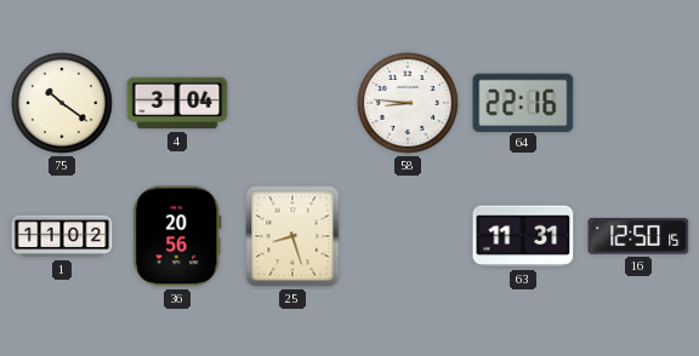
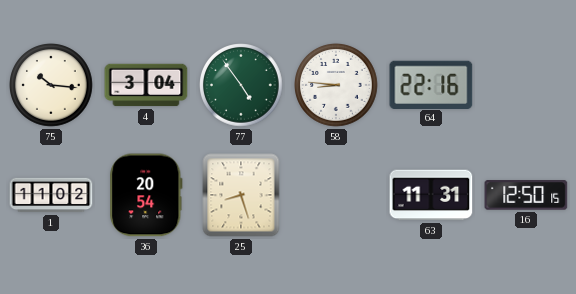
75: 10:21 -> 10:16 (52, 86)
77: none -> 4:54 (242, 86)
36: 20:56 -> 20:54 (146, 195)
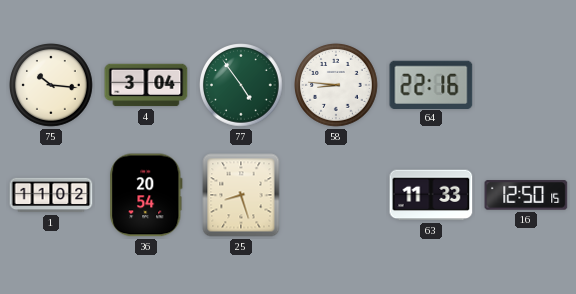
63: 11:31 -> 11:33 (431, 195)
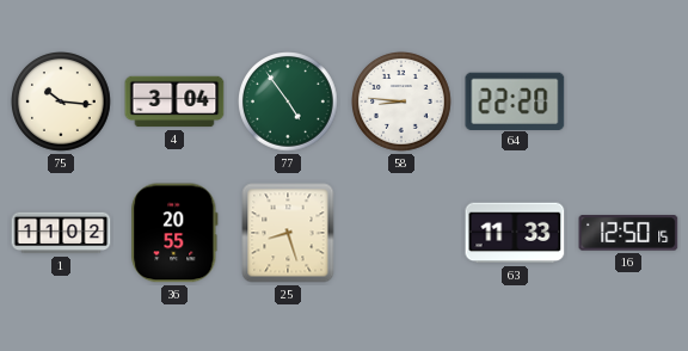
64: 22:16 -> 22:20 (515, 100)
36: 20:54 -> 20:55 (174, 233)
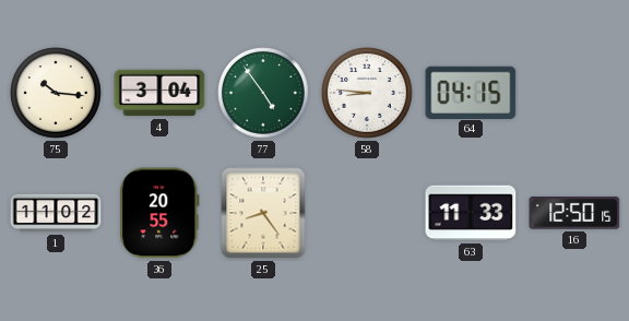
64: 22:20 -> 04:15 (471, 92)
25: 8:27 -> 8:24 (263, 213)
